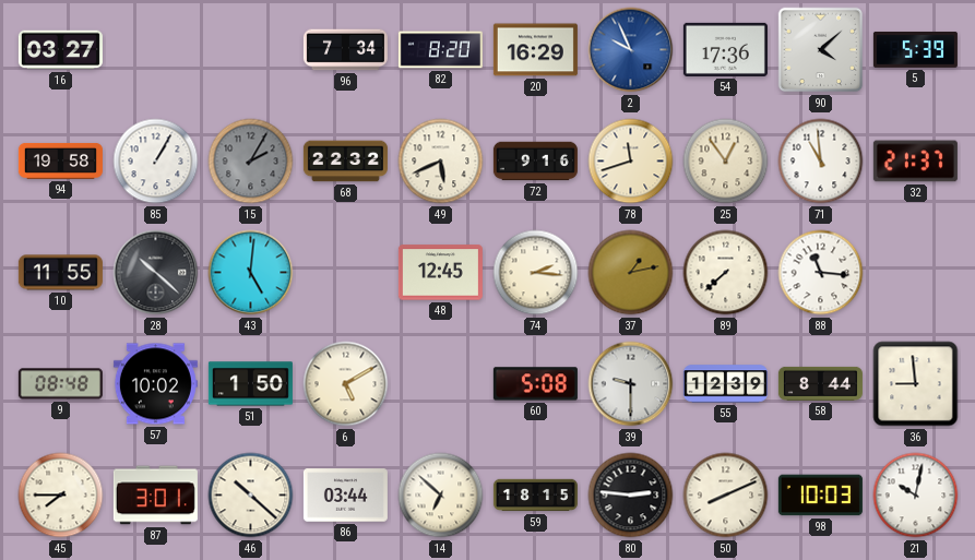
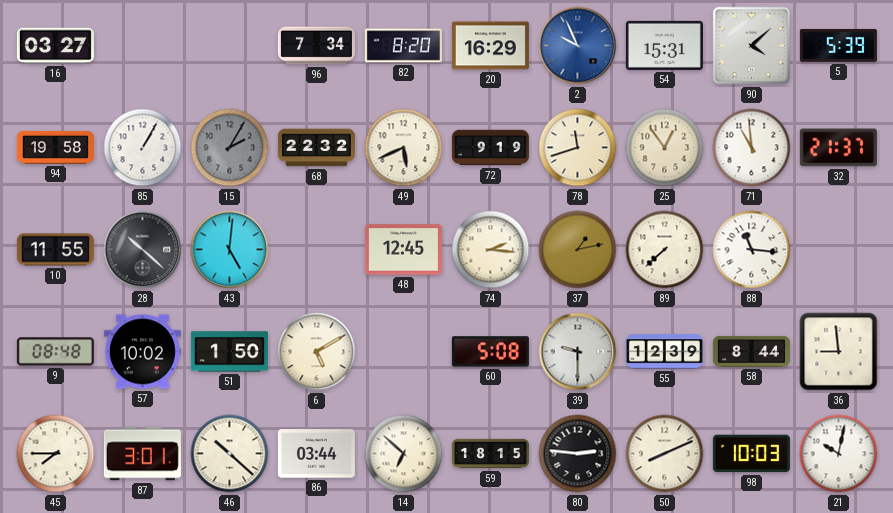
54: 17:36 -> 15:31 (664, 45)
72: 9:16 -> 9:19 (490, 148)
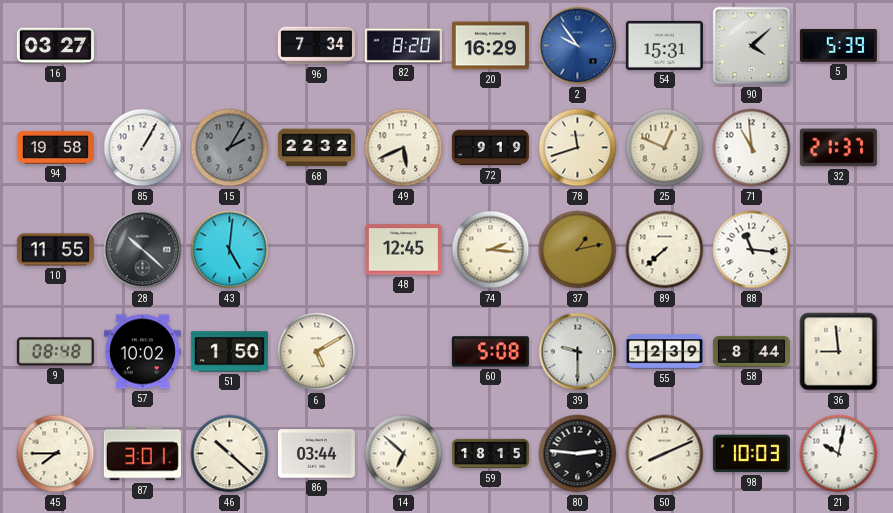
2: 9:56 -> 9:54 (578, 46)
25: 12:54 -> 12:49 (665, 148)
